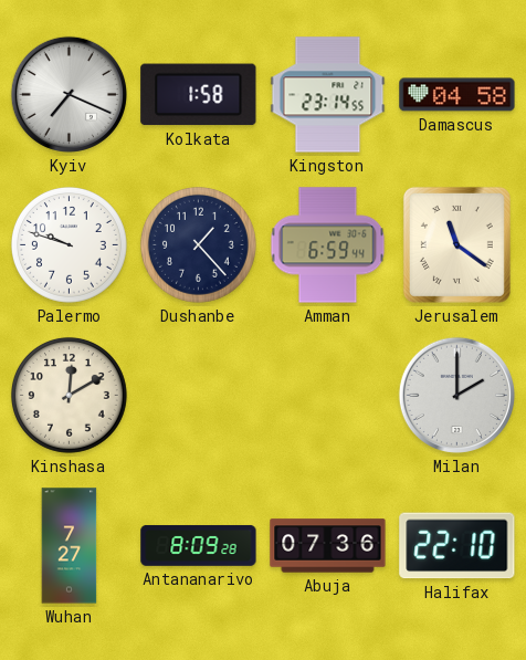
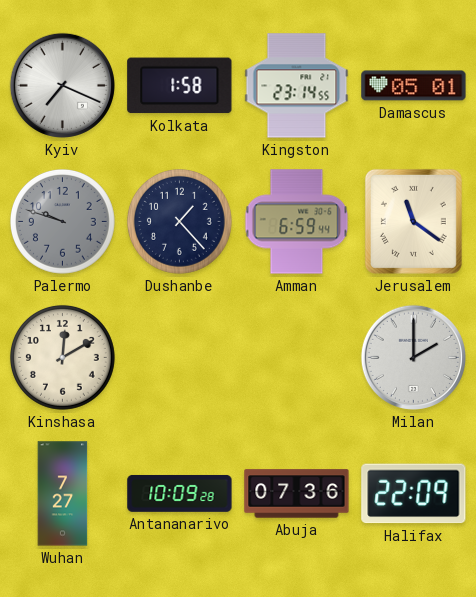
Damascus: 04:58 -> 05:01 (414, 86)
Palermo dial: white -> grey (62, 221)
Antananarivo: 8:09 -> 10:09 (180, 494)
Halifax: 22:10 -> 22:09 (414, 494)
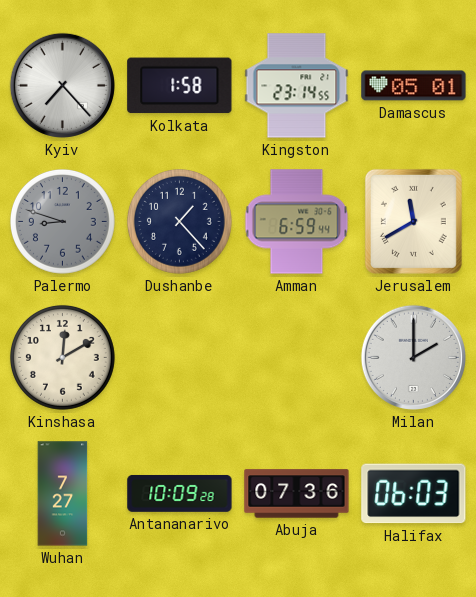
Kyiv: 7:19 -> 7:23 (62, 85)
Palermo: 9:48 -> 8:48 (62, 221)
Jerusalem: 11:21 -> 11:40 (413, 221)
Halifax: 22:09 -> 06:03 (414, 494)
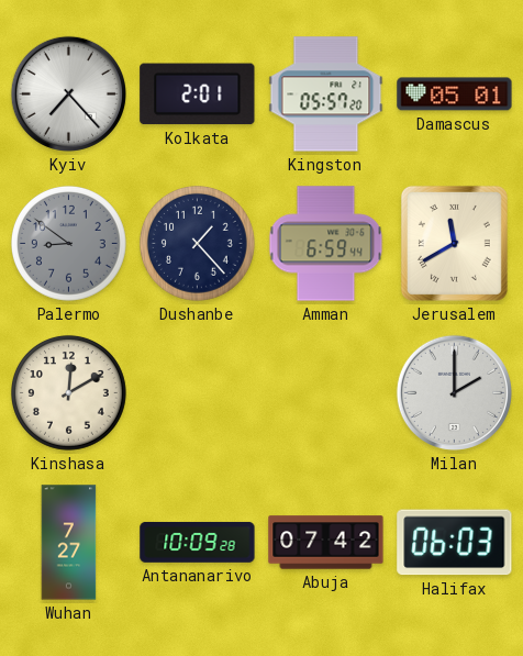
Kolkata: 1:58 -> 2:01 (198, 94)
Kingston: 23:14 -> 05:57 (326, 94)
Palermo: 8:48 -> 8:51 (68, 243)
Abuja: 07:36 -> 07:42 (326, 543)
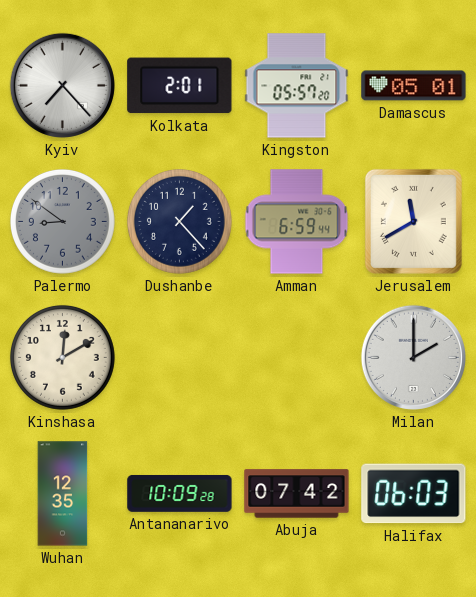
Wuhan: 7:27 -> 12:35 (63, 494)
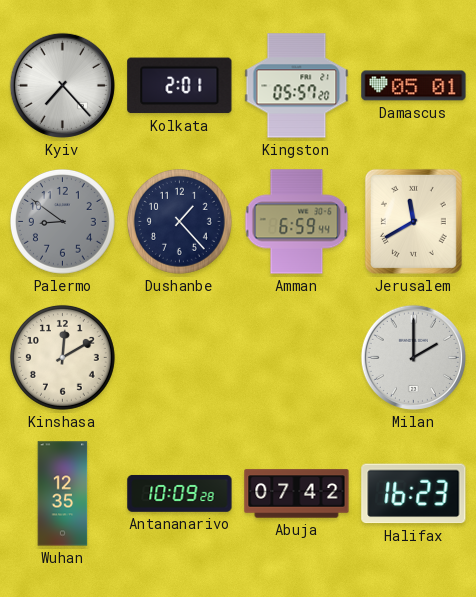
Halifax: 06:03 -> 16:23 (414, 494)
